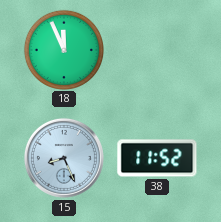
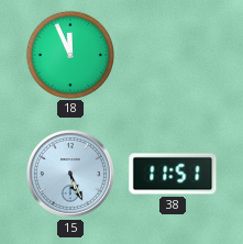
15: 8:26 -> 5:26 (70, 174)
38: 11:52 -> 11:51 (173, 174)
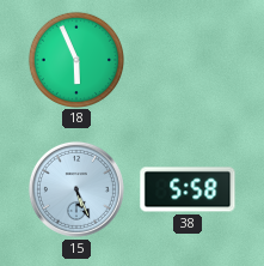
18: 11:56 -> 5:56 (75, 59)
38: 11:51 -> 5:58 (188, 189)
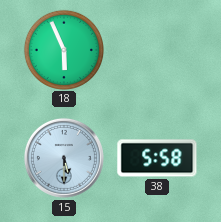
15: 5:26 -> 5:30 (64, 158)
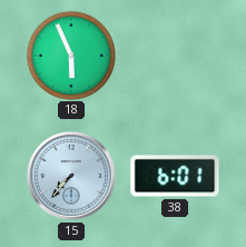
15: 5:30 -> 7:37 (71, 176)
38: 5:58 -> 6:01 (175, 176)
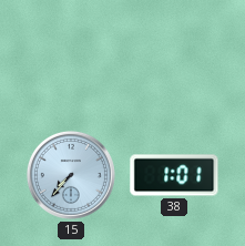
18: 5:56 -> none (70, 55)
38: 6:01 -> 1:01 (174, 175)
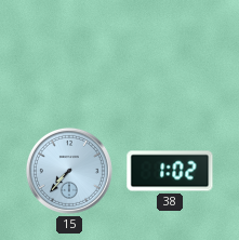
38: 1:01 -> 1:02 (170, 171)
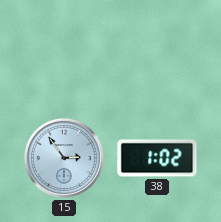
15: 7:37 -> 2:54 (64, 158)
